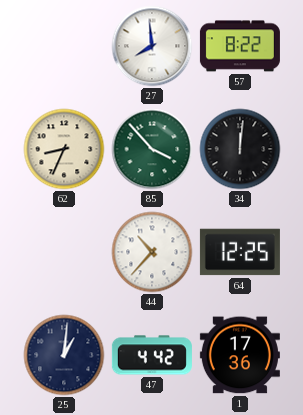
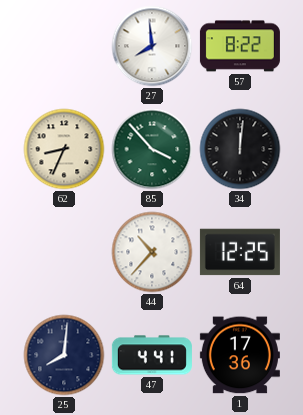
25: 1:01 -> 8:01 (64, 355)
47: 4:42 -> 4:41 (152, 355)
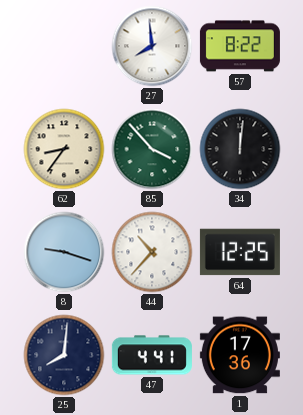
62: 8:34 -> 8:36 (64, 149)
8: none -> 9:18 (64, 252)
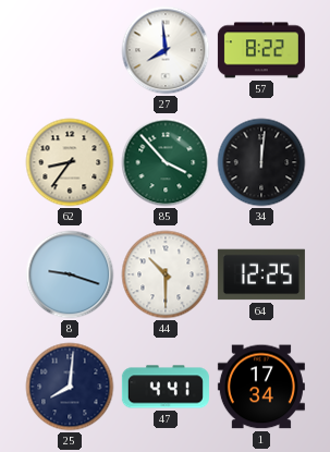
44: 10:37 -> 10:30 (166, 274)
1: 17:36 -> 17:34 (261, 387)
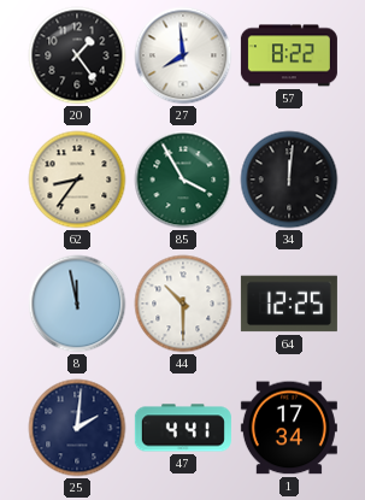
20: none -> 1:24 (77, 55)
85: 3:53 -> 3:55 (183, 180)
8: 9:18 -> 11:58 (77, 304)
25: 8:01 -> 2:01 (77, 428)
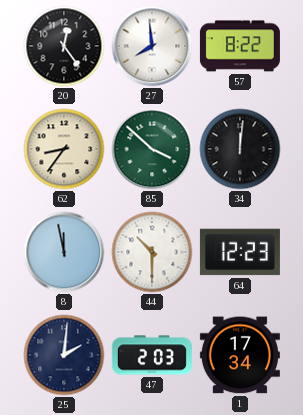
20: 1:24 -> 12:24 (64, 46)
85: 3:55 -> 3:52 (152, 149)
64: 12:25 -> 12:23 (240, 252)
47: 4:41 -> 2:03 (152, 355)
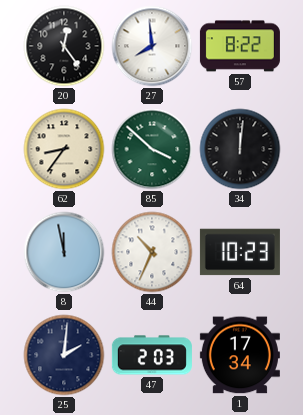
44: 10:30 -> 10:34 (152, 252)
64: 12:23 -> 10:23 (240, 252)
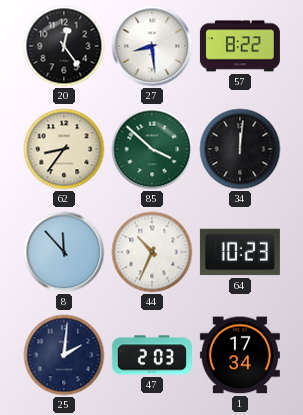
27: 7:59 -> 8:29 (152, 46)
8: 11:58 -> 11:53 (64, 252)
